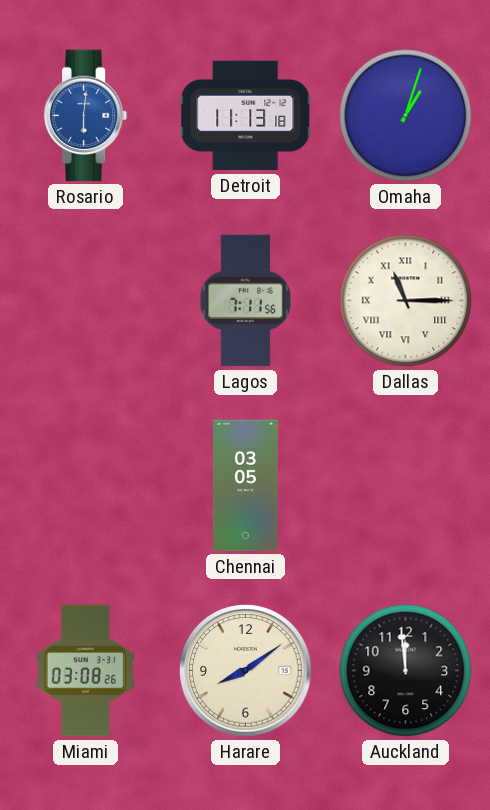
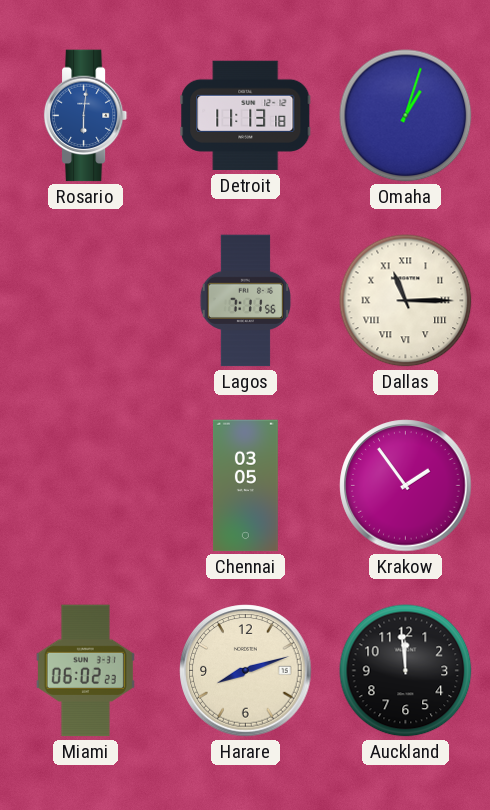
Krakow: none -> 1:54 (406, 486)
Miami: 03:08 -> 06:02 (85, 671)
Harare: 8:09 -> 8:12 (246, 671)
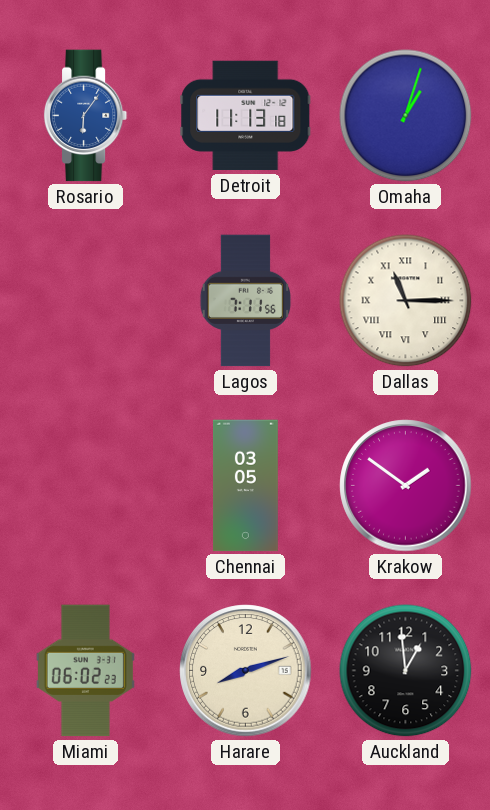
Rosario: 6:01 -> 6:06 (86, 116)
Krakow: 1:54 -> 1:51 (406, 486)
Auckland: 11:59 -> 12:59 (406, 671)
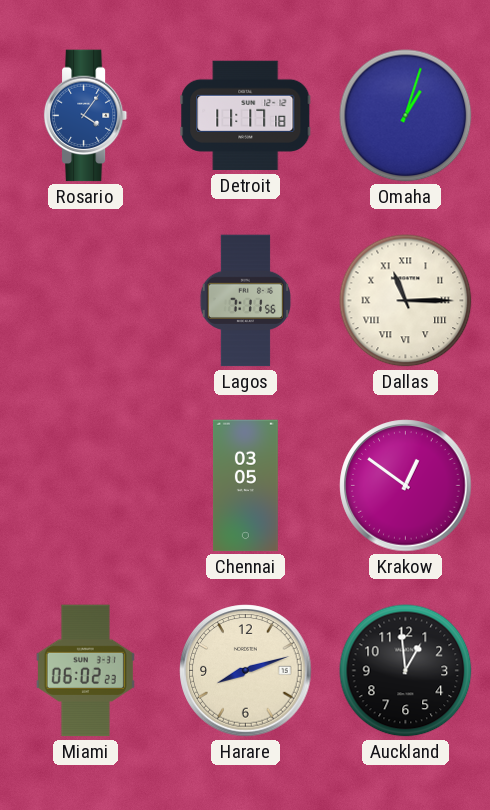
Rosario: 6:06 -> 4:06 (86, 116)
Detroit: 11:13 -> 11:17 (246, 116)
Krakow: 1:51 -> 12:51 (406, 486)
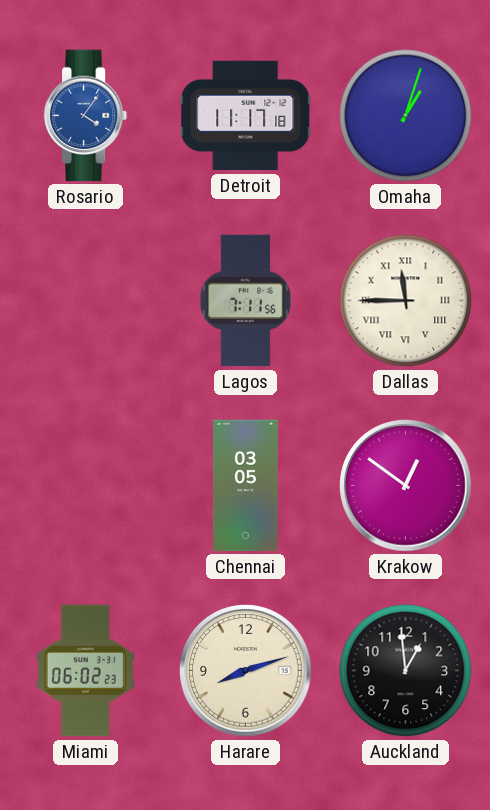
Dallas: 11:15 -> 11:45 (406, 301)
